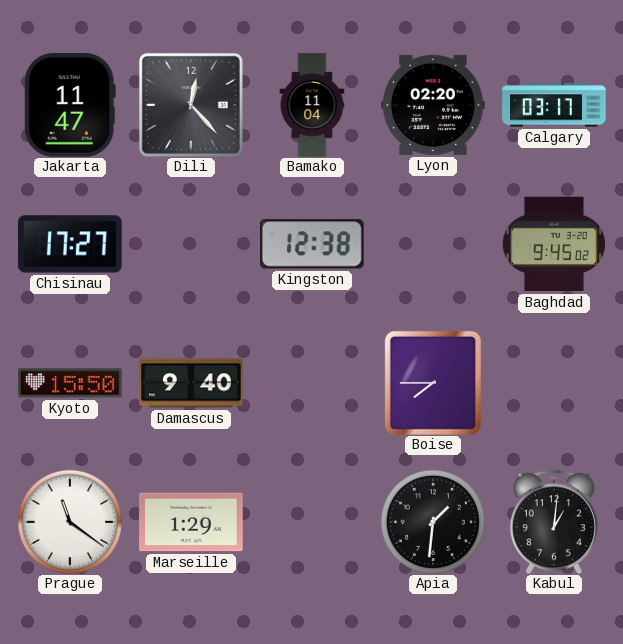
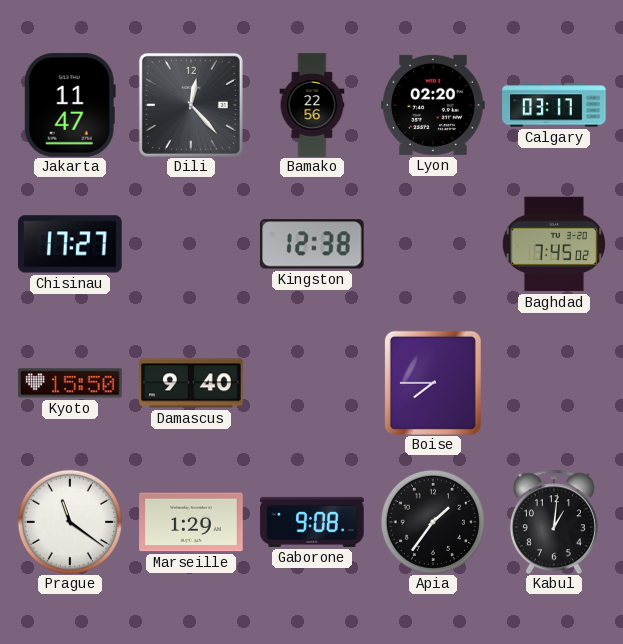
Bamako: 11:04 -> 22:56 (312, 105)
Baghdad: 9:45 -> 7:45 (554, 244)
Gaborone: none -> 9:08 (312, 522)
Apia: 1:31 -> 1:36 (433, 522)
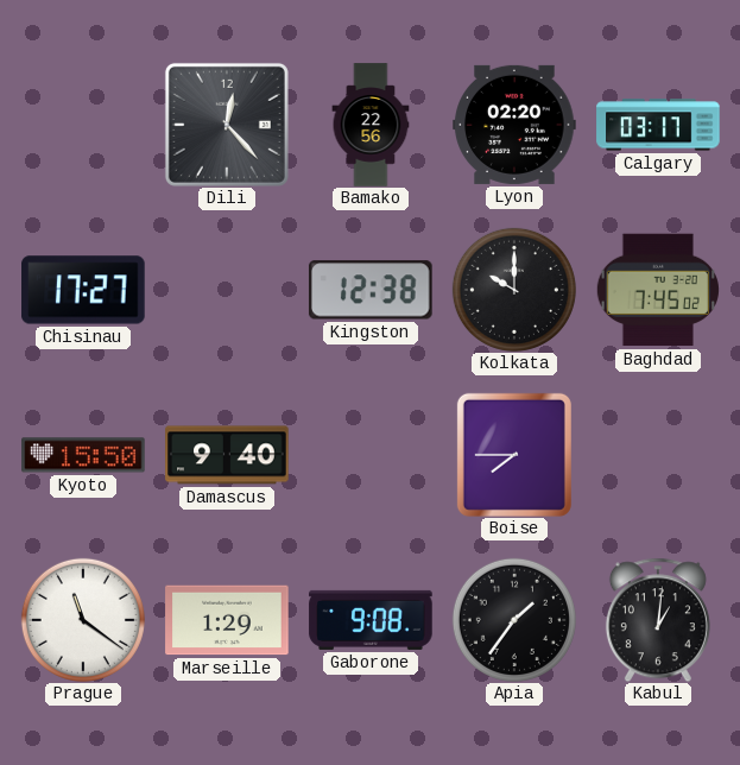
Jakarta: 11:47 -> none (70, 105)
Kolkata: none -> 10:00 (514, 290)
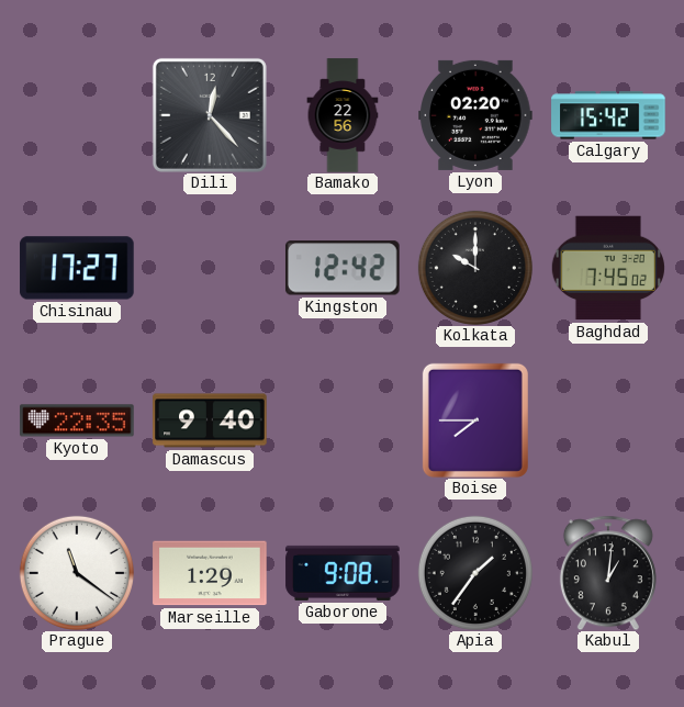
Calgary: 03:17 -> 15:42 (608, 115)
Kingston: 12:38 -> 12:42 (343, 268)
Kyoto: 15:50 -> 22:35 (77, 420)
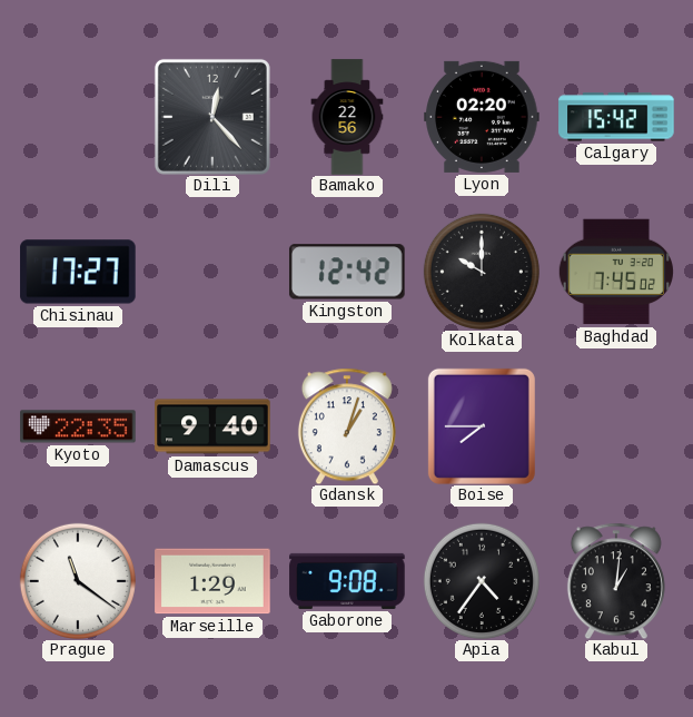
Gdansk: none -> 1:03 (347, 426)
Apia: 1:36 -> 4:36 (482, 581)
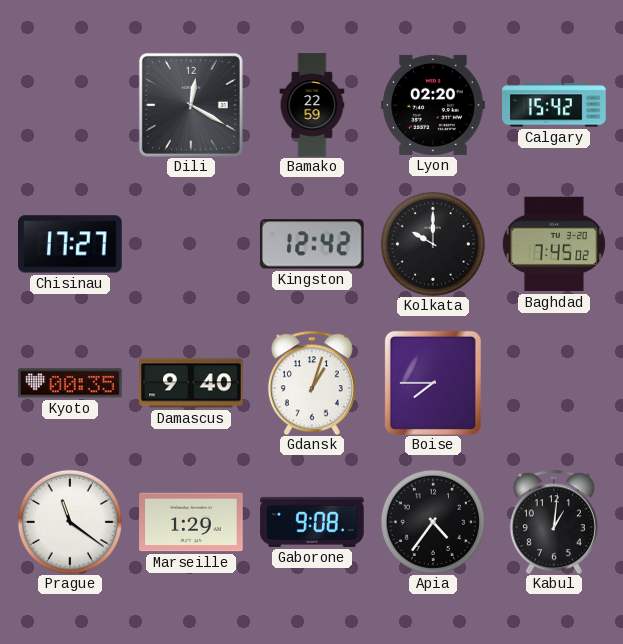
Dili: 12:23 -> 12:20 (191, 105)
Bamako: 22:56 -> 22:59 (312, 105)
Kyoto: 22:35 -> 00:35 (70, 383)
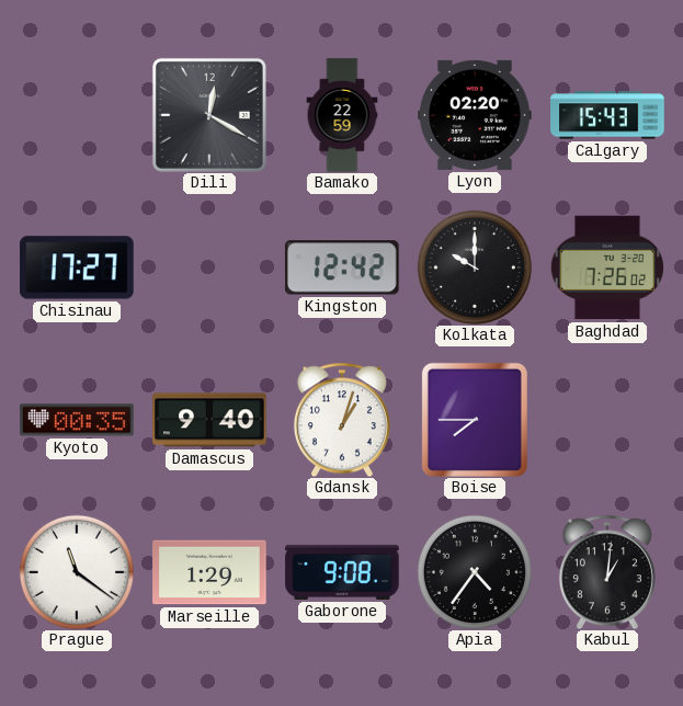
Calgary: 15:42 -> 15:43 (607, 115)
Baghdad: 7:45 -> 7:26 (607, 267)
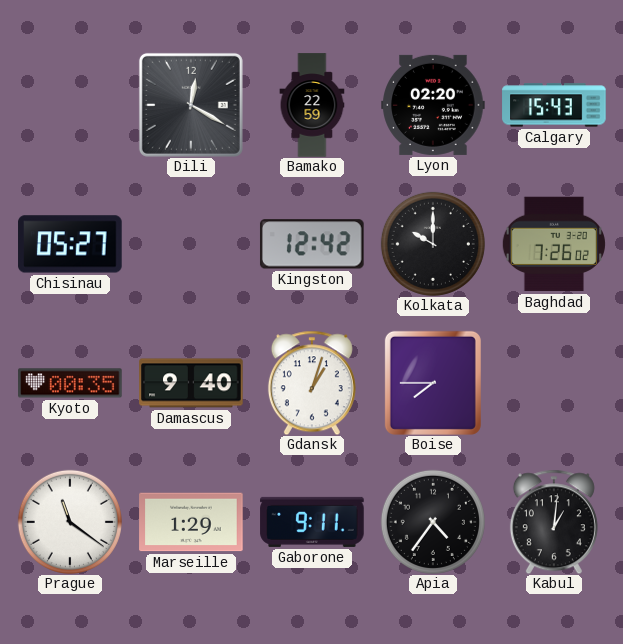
Chisinau: 17:27 -> 05:27 (70, 244)
Gaborone: 9:08 -> 9:11 (312, 522)
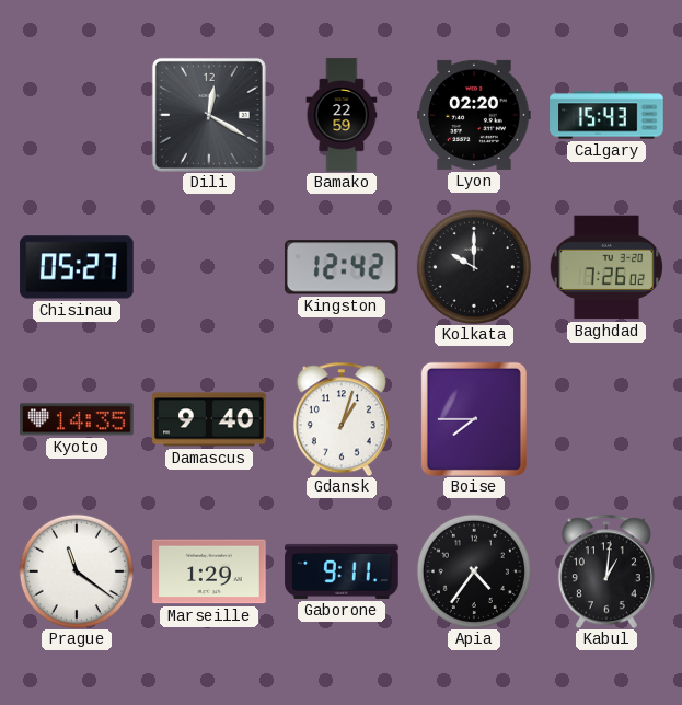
Kyoto: 00:35 -> 14:35 (77, 419)
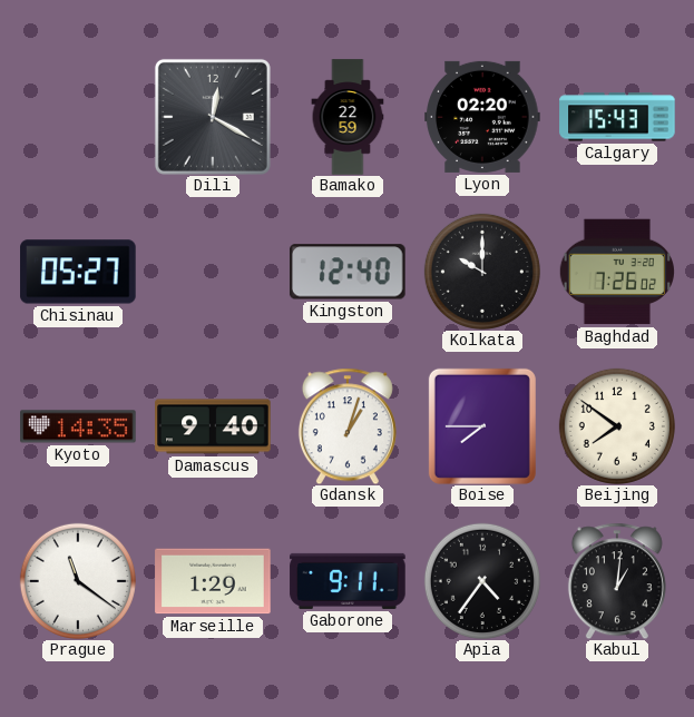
Kingston: 12:42 -> 12:40 (348, 272)
Beijing: none -> 7:51 (617, 426)
